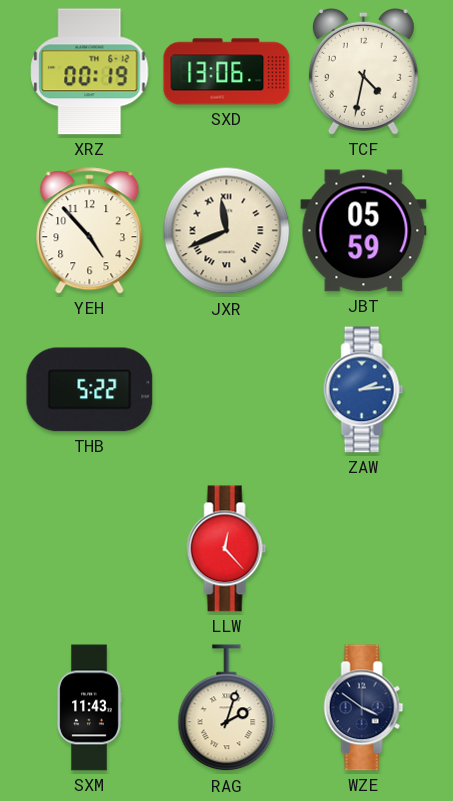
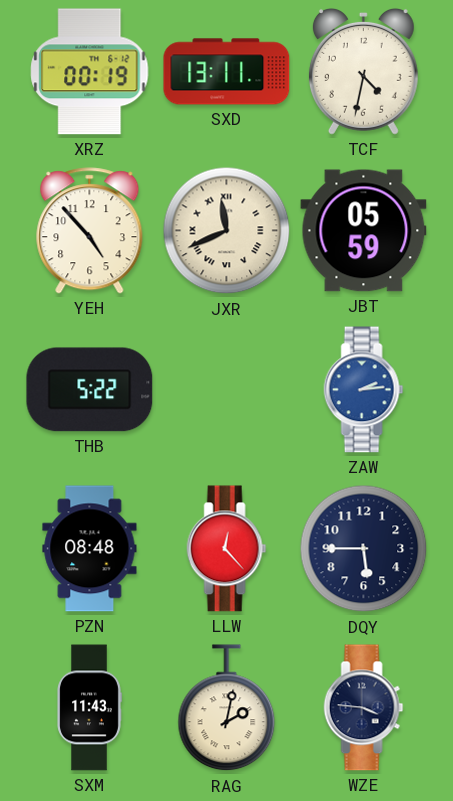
SXD: 13:06 -> 13:11 (227, 72)
PZN: none -> 08:48 (90, 549)
DQY: none -> 5:45 (364, 549)
RAG: 2:03 -> 2:02 (227, 708)
WZE: 3:51 -> 3:46 (364, 708)
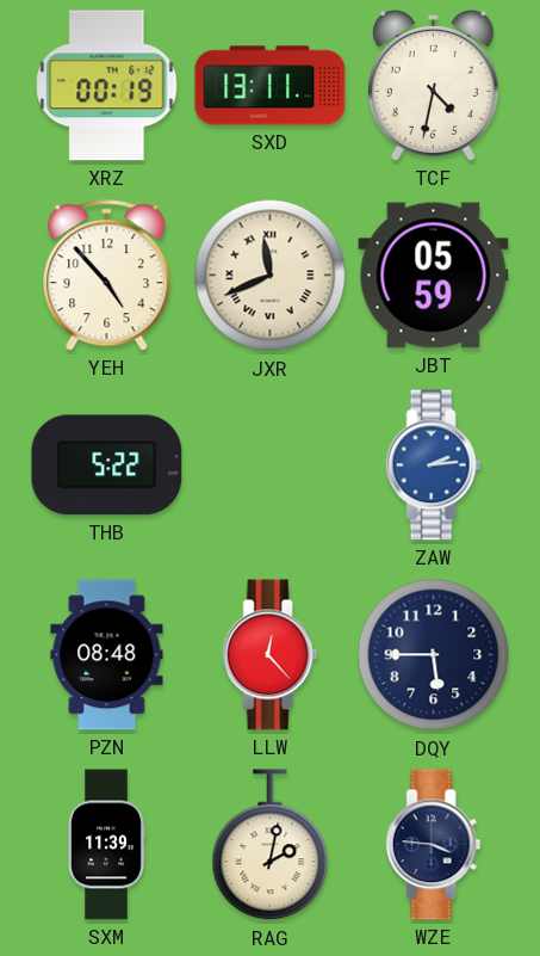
SXM: 11:43 -> 11:39 (106, 845)
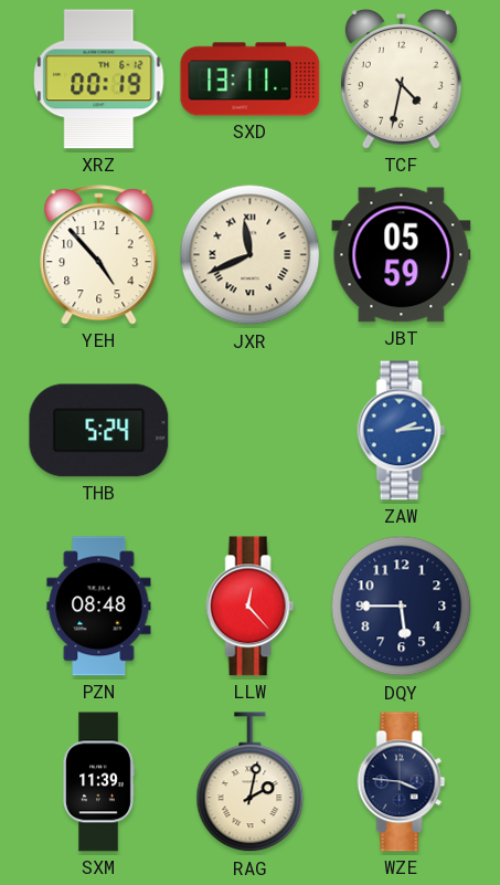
THB: 5:22 -> 5:24 (99, 431)
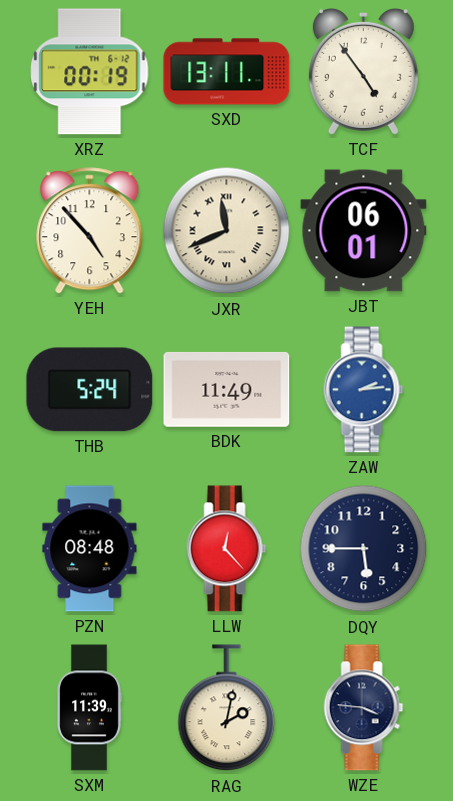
TCF: 4:32 -> 4:54 (363, 71)
JBT: 05:59 -> 06:01 (364, 231)
BDK: none -> 11:49 (227, 389)
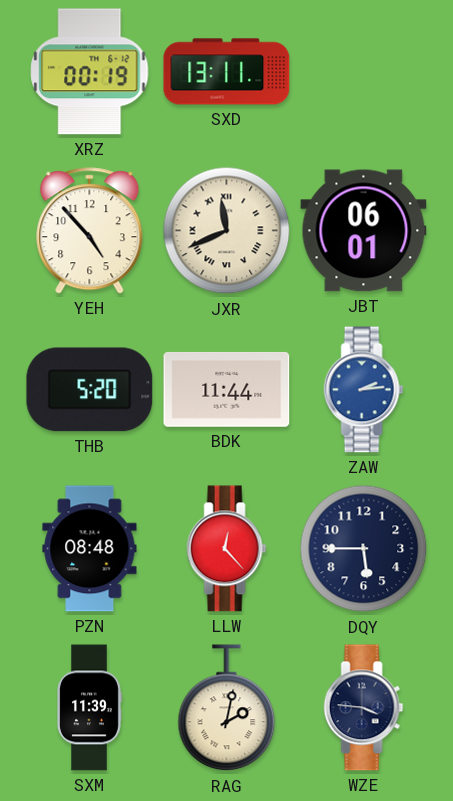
TCF: 4:54 -> none (363, 71)
THB: 5:24 -> 5:20 (90, 390)
BDK: 11:49 -> 11:44 (227, 389)
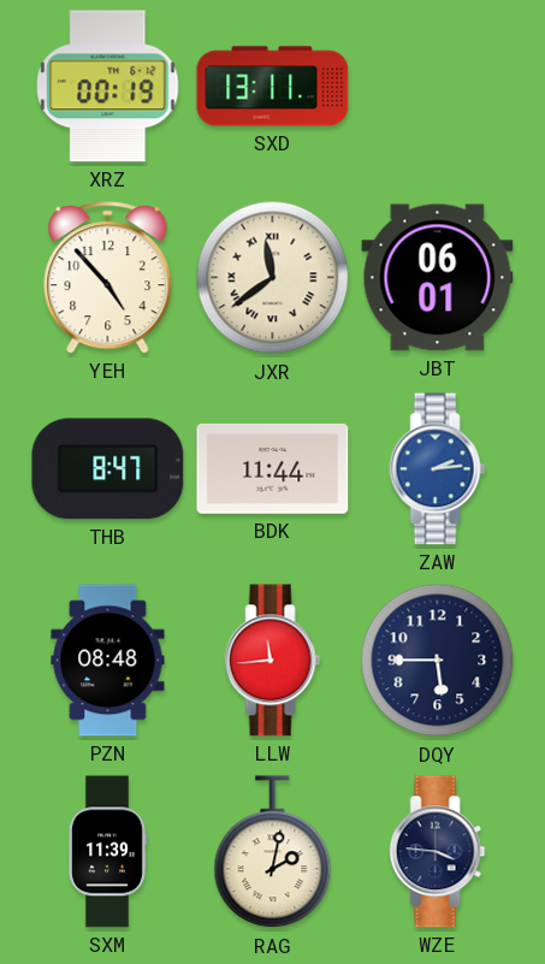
JXR: 11:41 -> 11:39 (273, 278)
THB: 5:20 -> 8:47 (108, 469)
LLW: 12:23 -> 11:44 (273, 661)
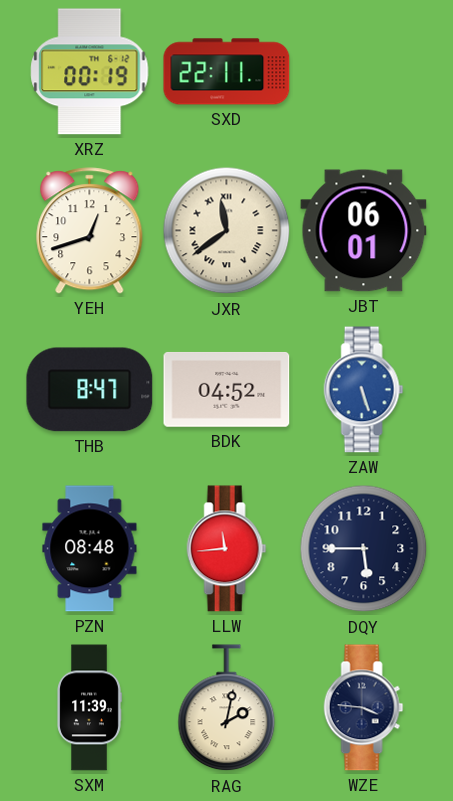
SXD: 13:11 -> 22:11 (227, 72)
YEH: 4:53 -> 12:42 (90, 231)
BDK: 11:44 -> 04:52 (227, 389)
ZAW: 2:14 -> 5:27 (364, 390)
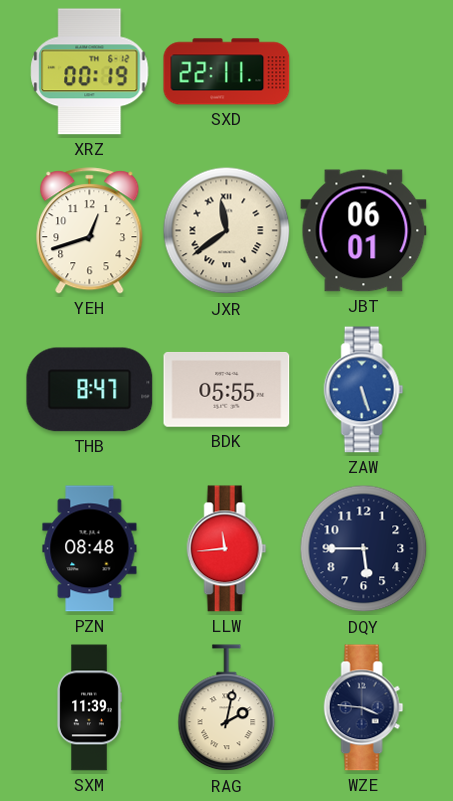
BDK: 04:52 -> 05:55 (227, 389)
